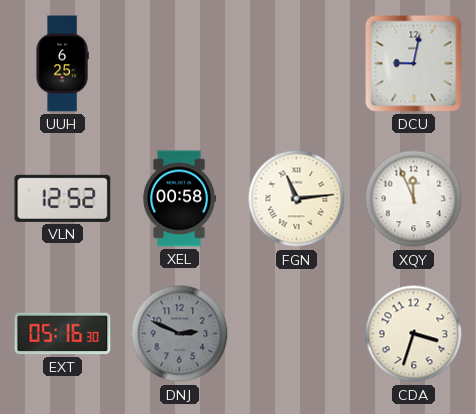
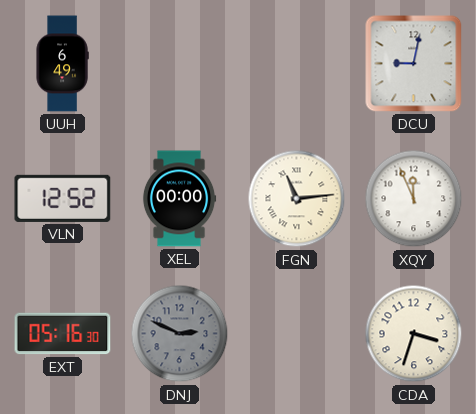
UUH: 6:25 -> 6:49 (62, 64)
XEL: 00:58 -> 00:00 (179, 199)
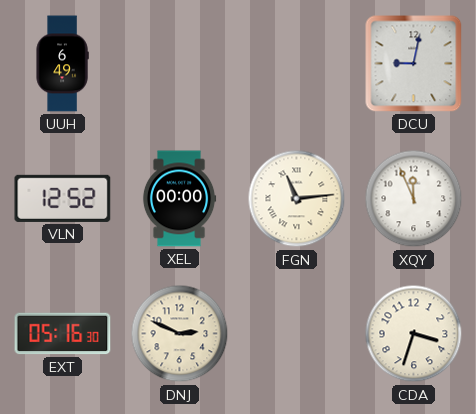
DNJ dial: grey -> cream (180, 334)
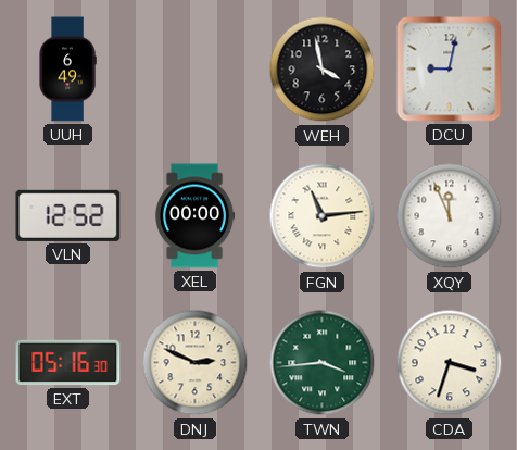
WEH: none -> 3:58 (323, 70)
TWN: none -> 3:44 (323, 363)
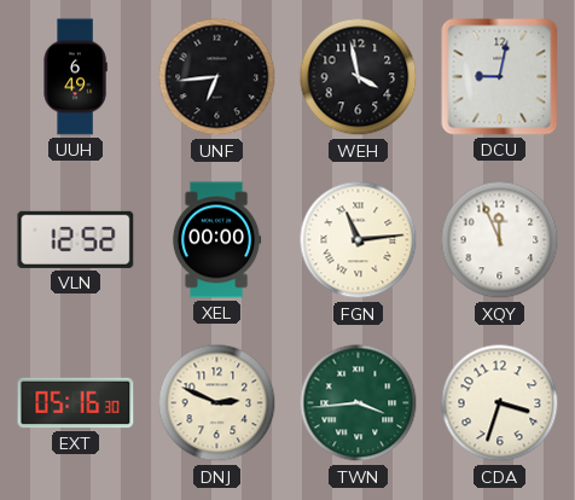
UNF: none -> 6:44 (217, 77)
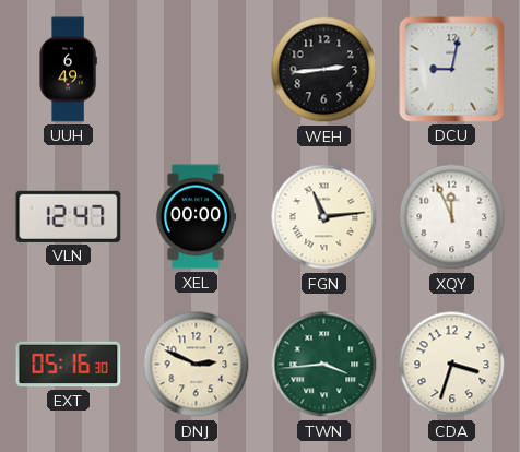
UNF: 6:44 -> none (217, 77)
WEH: 3:58 -> 2:44 (324, 70)
VLN: 12:52 -> 12:47 (69, 216)
